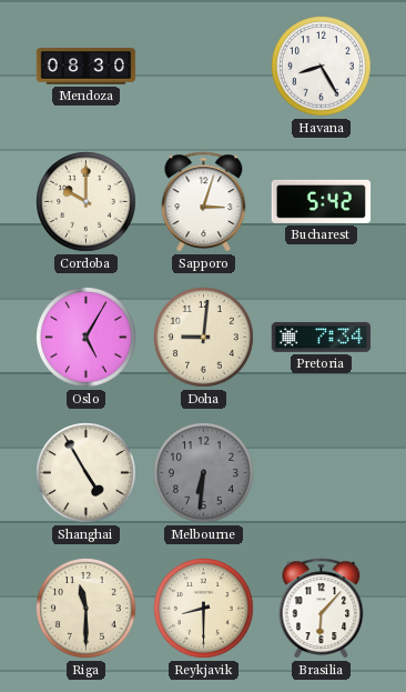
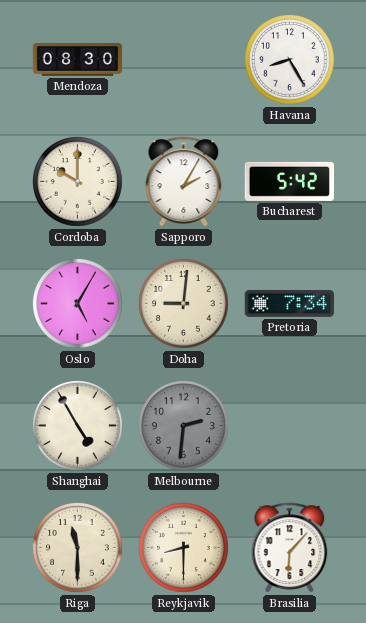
Sapporo: 3:03 -> 2:05 (184, 182)
Melbourne: 6:31 -> 2:31 (184, 426)
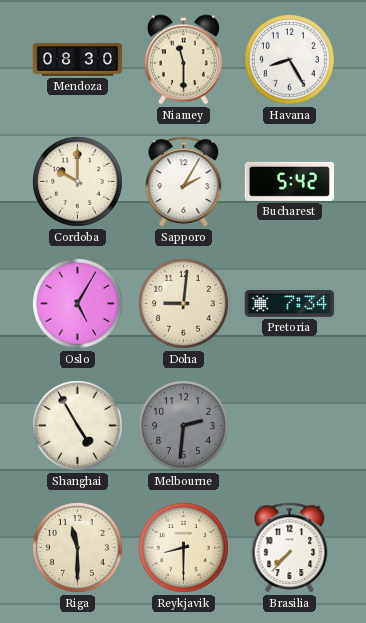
Niamey: none -> 11:30 (183, 60)
Brasilia: 6:07 -> 7:37 (290, 548)
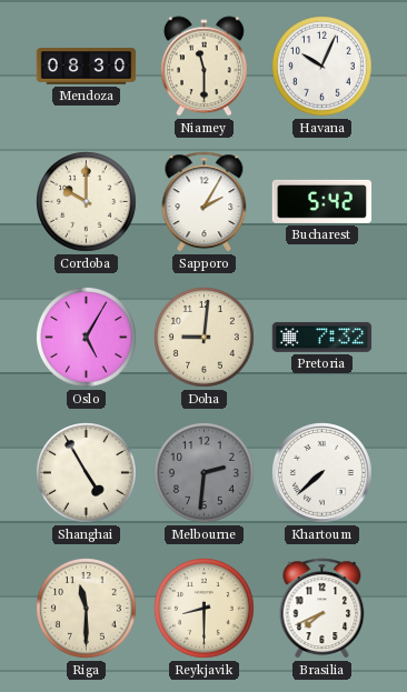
Havana: 8:25 -> 10:04 (322, 67)
Pretoria: 7:34 -> 7:32 (322, 337)
Khartoum: none -> 7:38 (322, 473)
Brasilia: 7:37 -> 7:41 (322, 609)
